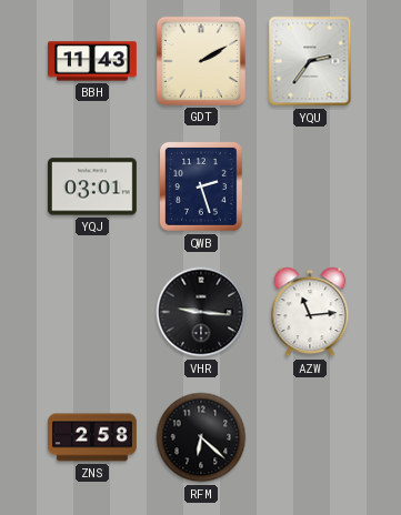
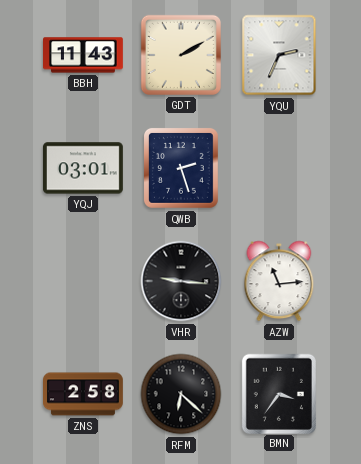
YQU: 2:36 -> 2:34 (279, 55)
BMN: none -> 3:36 (279, 393)
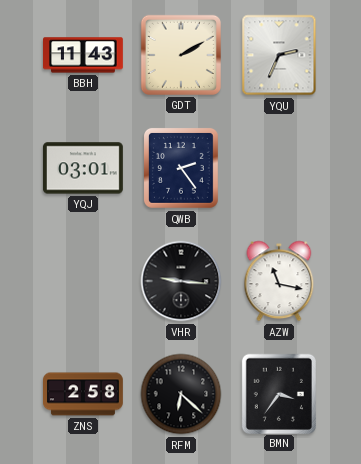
QWB: 2:27 -> 2:24 (181, 168)
AZW: 11:14 -> 11:17 (279, 281)
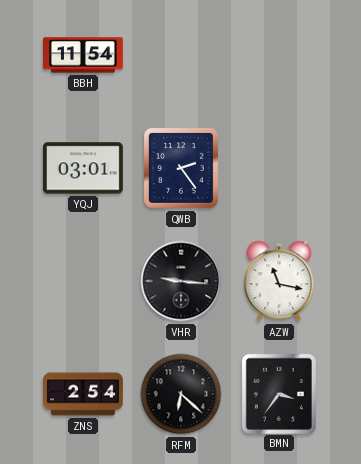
BBH: 11:43 -> 11:54 (84, 55)
GDT: 2:10 -> none (181, 55)
YQU: 2:34 -> none (279, 55)
ZNS: 2:58 -> 2:54 (84, 394)
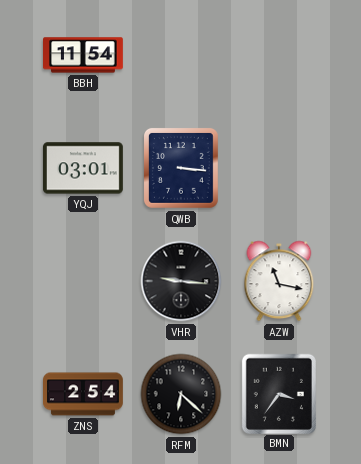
QWB: 2:24 -> 3:16 (181, 168)
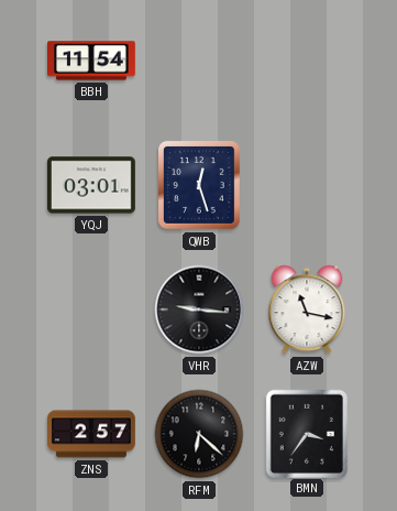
QWB: 3:16 -> 12:27 (199, 185)
ZNS: 2:54 -> 2:57 (92, 434)
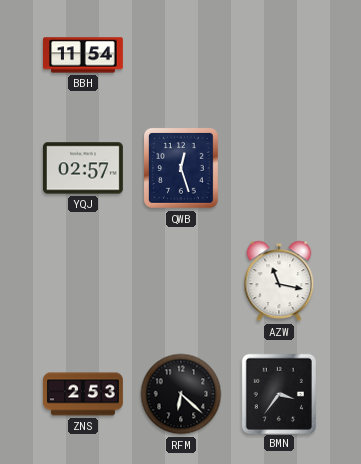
YQJ: 03:01 -> 02:57 (83, 168)
VHR: 9:16 -> none (199, 309)
ZNS: 2:57 -> 2:53 (84, 394)
